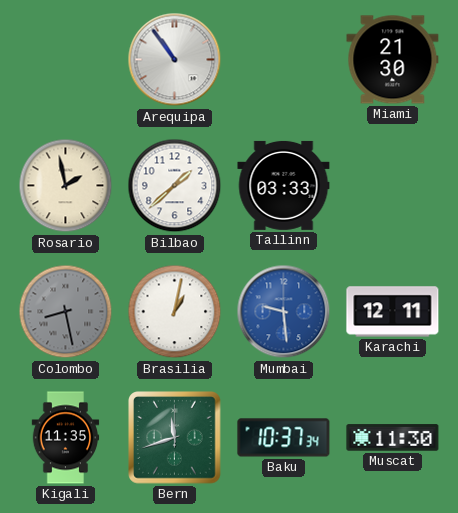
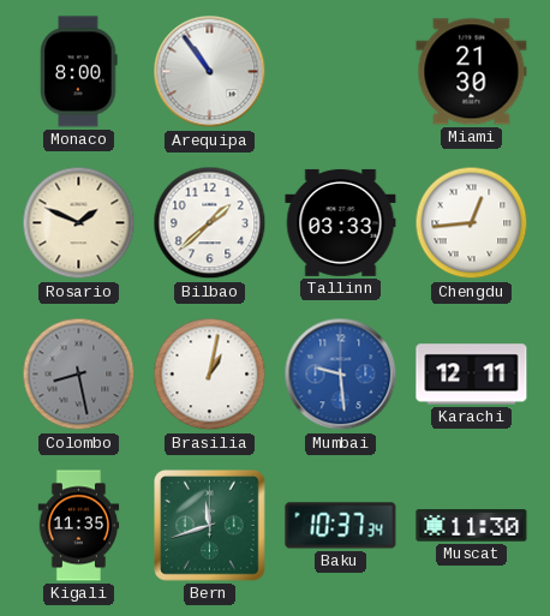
Monaco: none -> 8:00 (79, 72)
Rosario: 1:58 -> 1:49 (79, 223)
Chengdu: none -> 12:44 (472, 223)
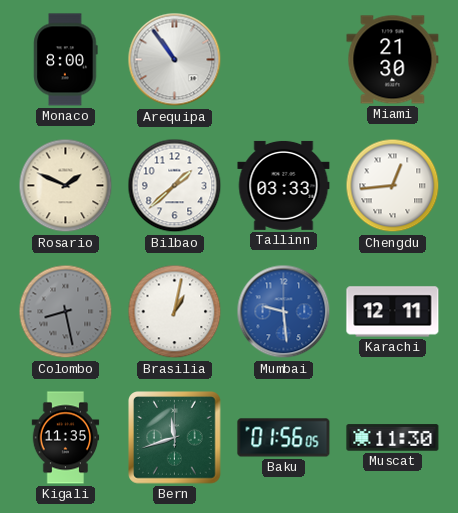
Baku: 10:37 -> 01:56 (284, 438)
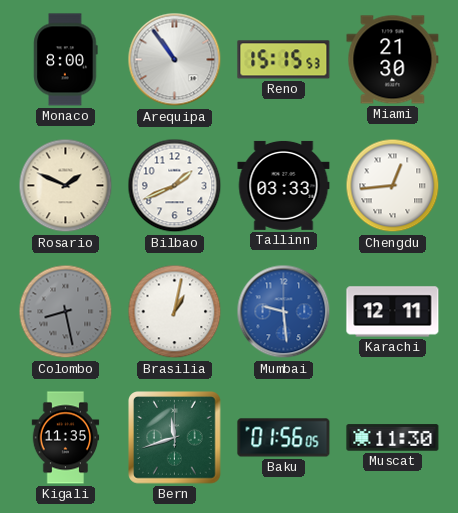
Reno: none -> 15:15 (284, 60)
Bilbao: 1:38 -> 1:41 (175, 186)
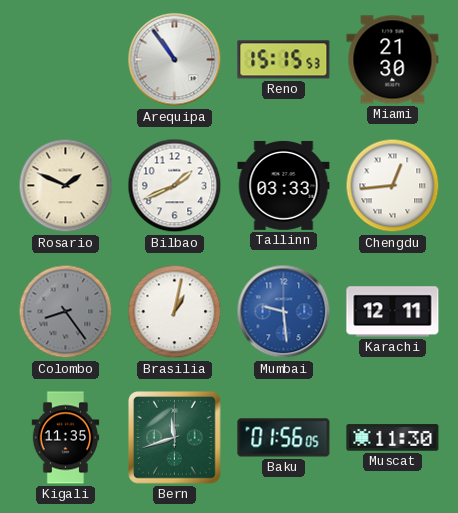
Monaco: 8:00 -> none (66, 60)
Colombo: 8:28 -> 8:24 (66, 312)
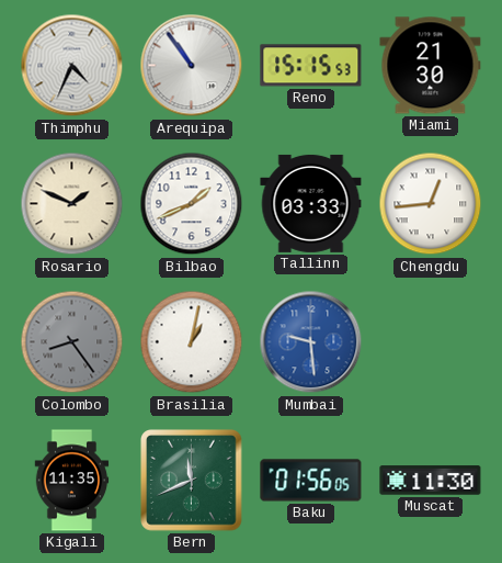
Thimphu: none -> 4:34 (72, 66)
Karachi: 12:11 -> none (393, 312)
Bern: 11:42 -> 11:41 (192, 481)
